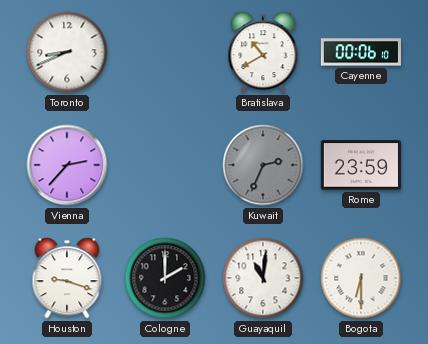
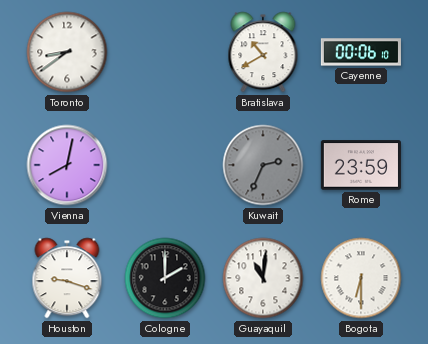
Toronto: 8:41 -> 8:39 (67, 52)
Vienna: 2:37 -> 8:02 (67, 165)
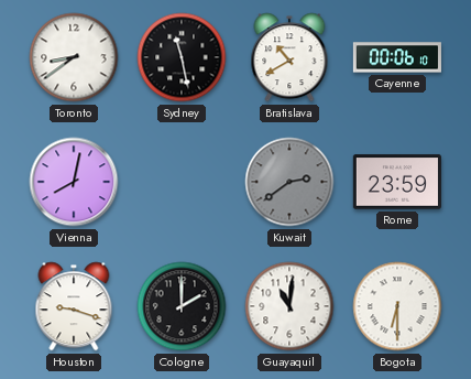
Sydney: none -> 11:28 (182, 57)
Kuwait: 2:34 -> 2:39 (289, 182)
